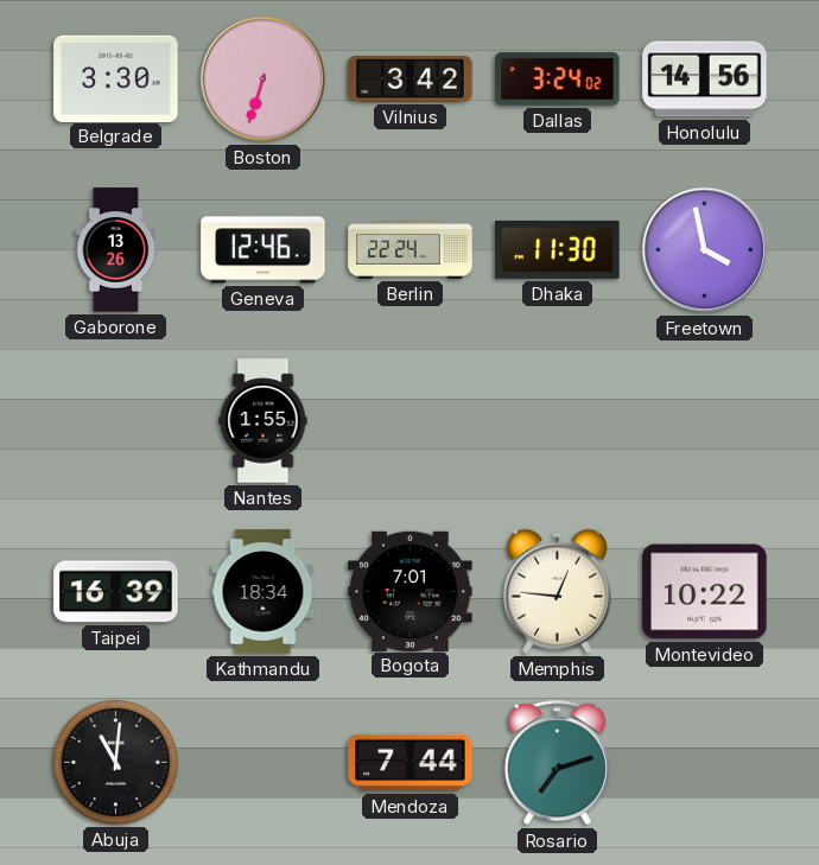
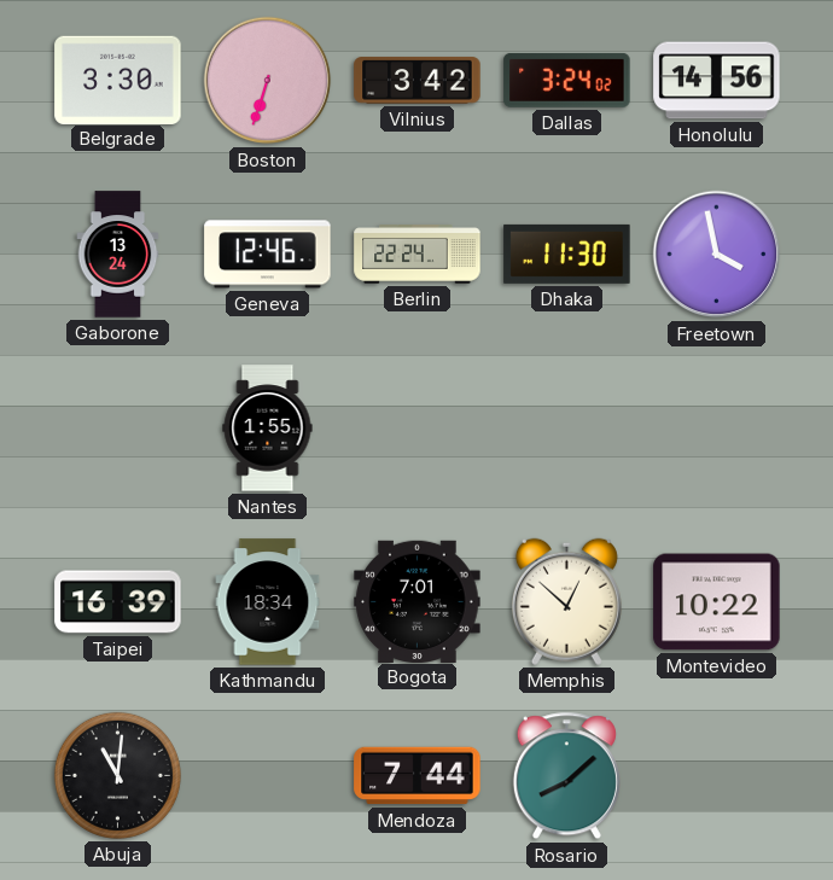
Gaborone: 13:26 -> 13:24 (118, 255)
Memphis: 12:46 -> 12:52 (566, 601)
Rosario: 7:12 -> 8:08 (566, 776)
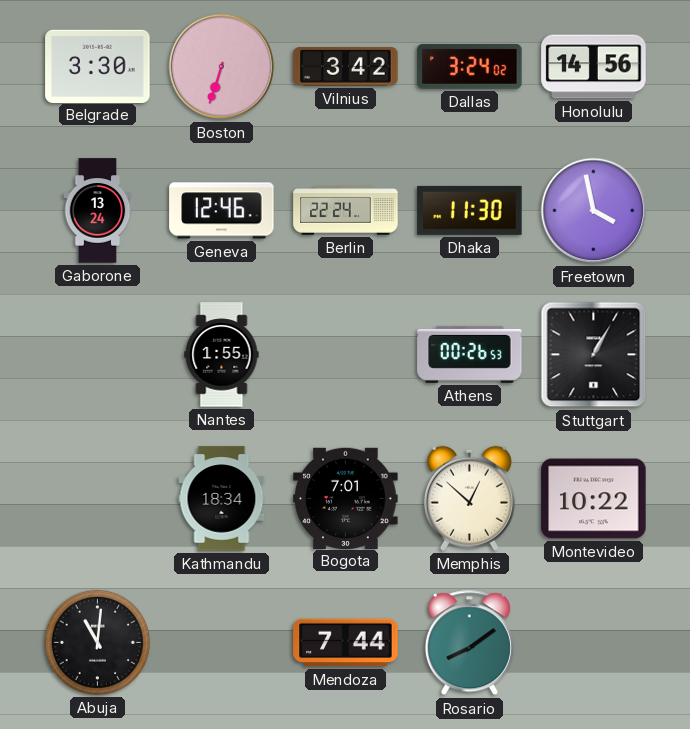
Athens: none -> 00:26 (470, 354)
Stuttgart: none -> 1:05 (594, 355)
Taipei: 16:39 -> none (118, 602)
Rosario: 8:08 -> 8:09 (469, 643)
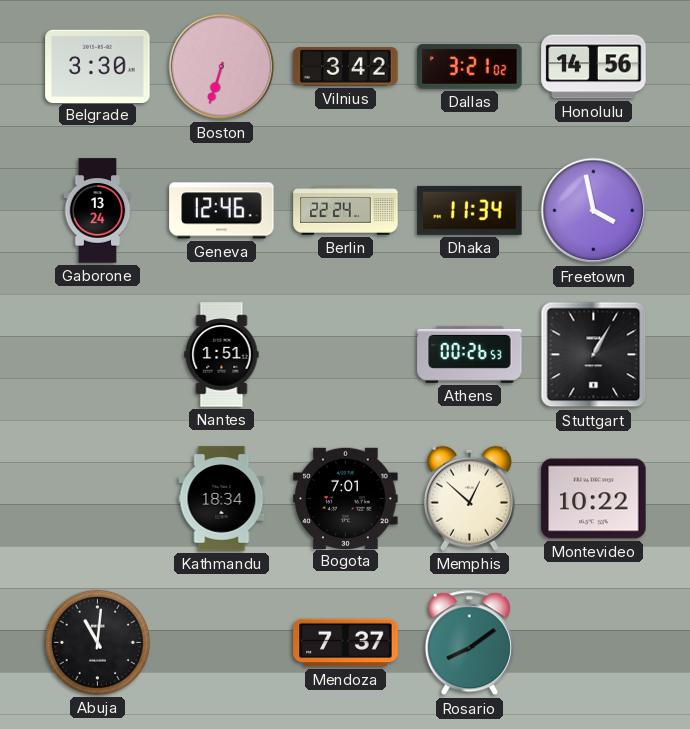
Dallas: 3:24 -> 3:21 (470, 66)
Dhaka: 11:30 -> 11:34 (470, 210)
Nantes: 1:55 -> 1:51 (222, 355)
Mendoza: 7:44 -> 7:37 (346, 643)
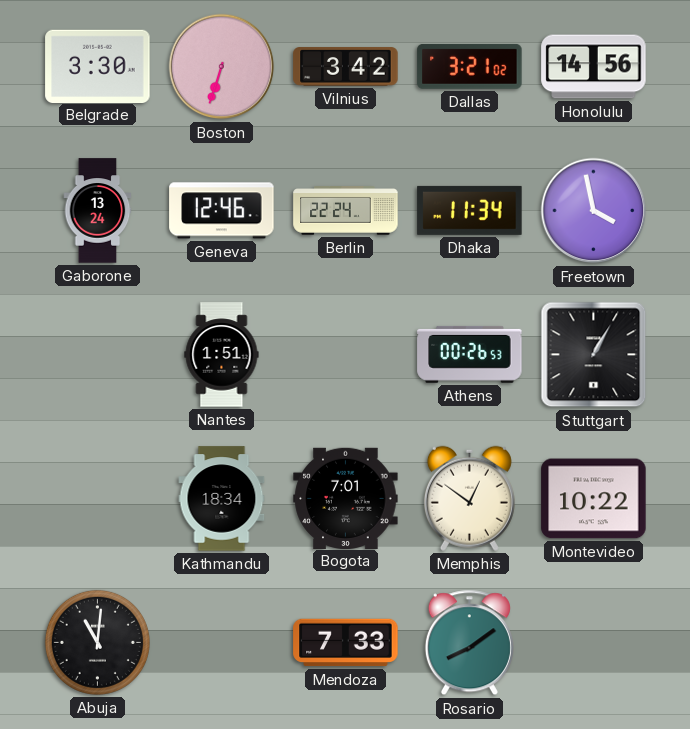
Memphis: 12:52 -> 12:51 (469, 498)
Mendoza: 7:37 -> 7:33 (346, 643)
